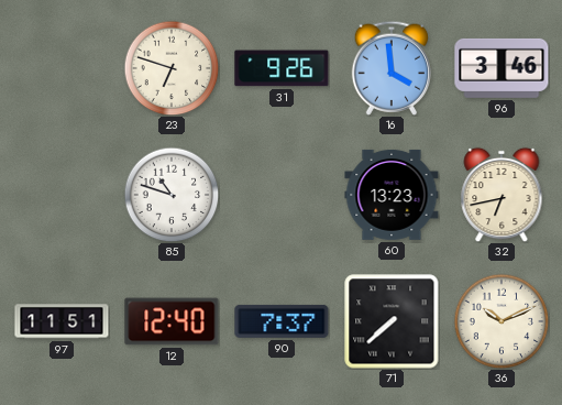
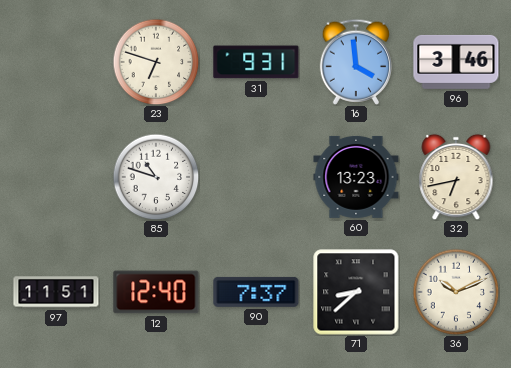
31: 9:26 -> 9:31 (256, 62)
71: 7:38 -> 8:38 (356, 292)
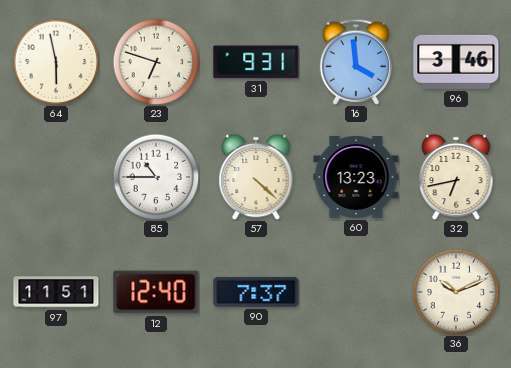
64: none -> 5:58 (56, 62)
85: 10:48 -> 10:45 (156, 177)
57: none -> 4:22 (256, 177)
71: 8:38 -> none (356, 292)
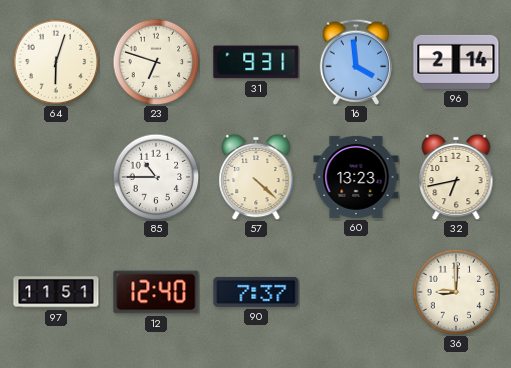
64: 5:58 -> 6:03 (56, 62)
96: 3:46 -> 2:14 (456, 62)
36: 10:11 -> 9:00 (456, 292)
